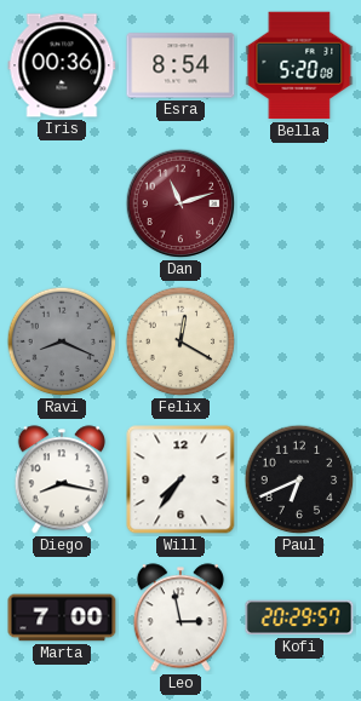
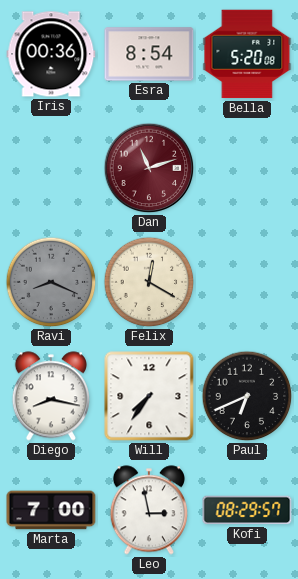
Kofi: 20:29 -> 08:29 (247, 510)
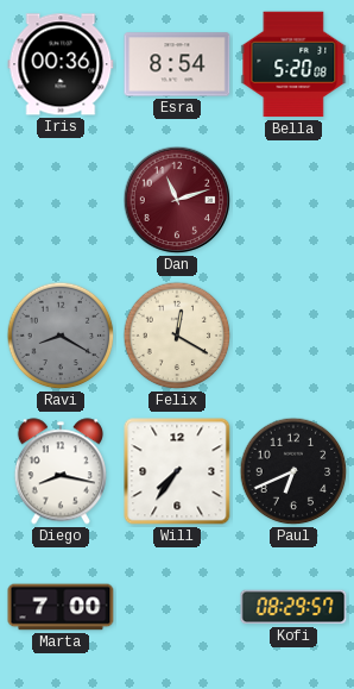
Ravi: 8:19 -> 8:20 (61, 336)
Leo: 2:58 -> none (149, 510)
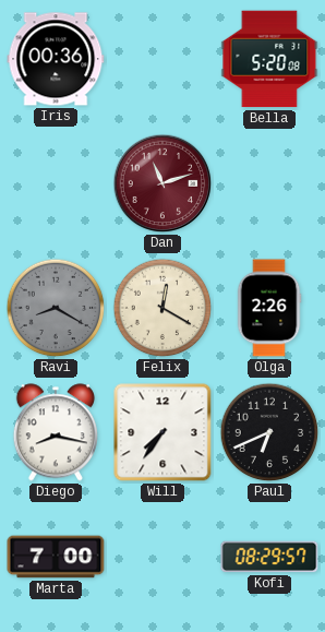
Esra: 8:54 -> none (177, 64)
Olga: none -> 2:26 (269, 308)
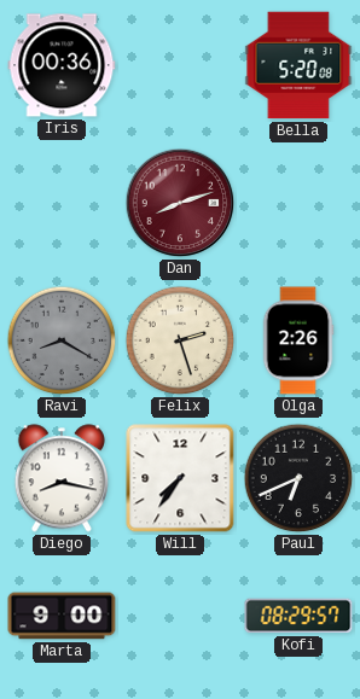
Dan: 11:12 -> 8:12 (180, 203)
Felix: 12:20 -> 2:27 (180, 340)
Marta: 7:00 -> 9:00 (62, 616)
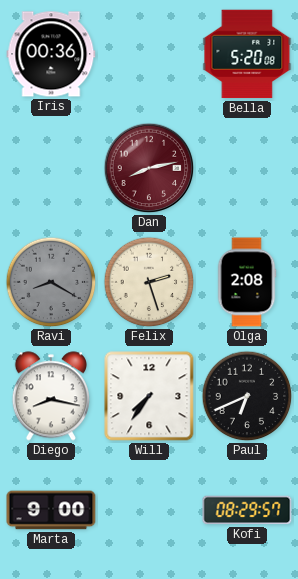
Dan: 8:12 -> 8:13 (149, 168)
Olga: 2:26 -> 2:08 (247, 282)
